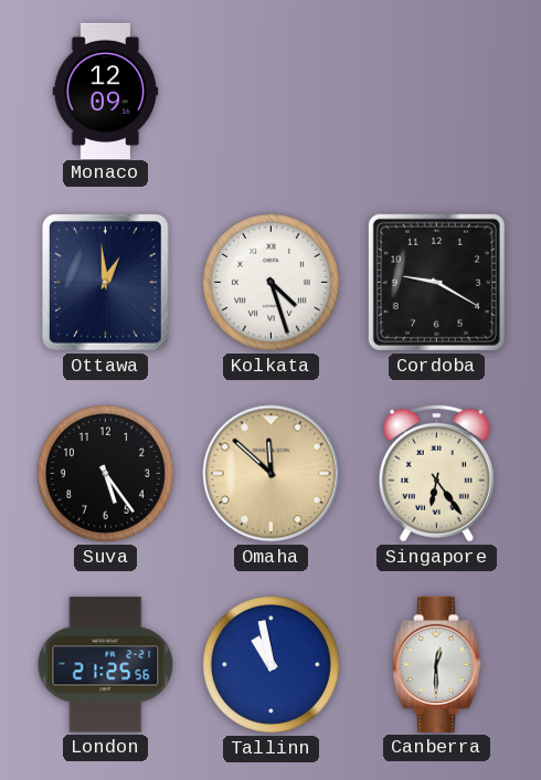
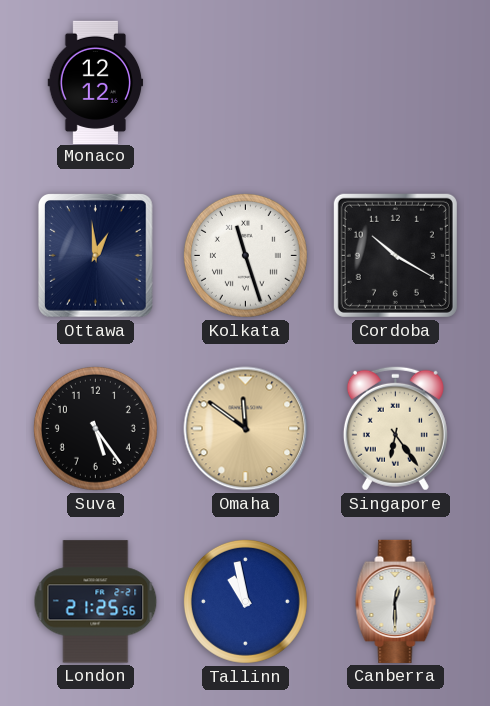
Monaco: 12:09 -> 12:12 (96, 82)
Kolkata: 4:27 -> 11:27 (245, 255)
Cordoba: 9:20 -> 10:20 (395, 255)
Omaha: 11:52 -> 11:51 (246, 429)
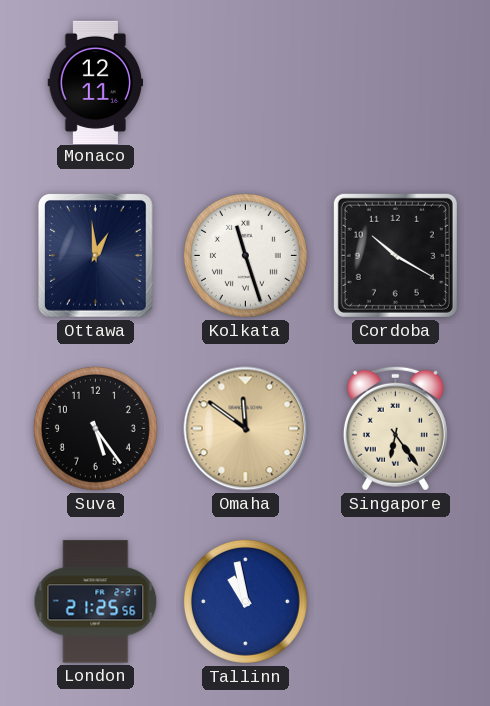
Monaco: 12:12 -> 12:11 (96, 82)
Canberra: 12:30 -> none (396, 601)
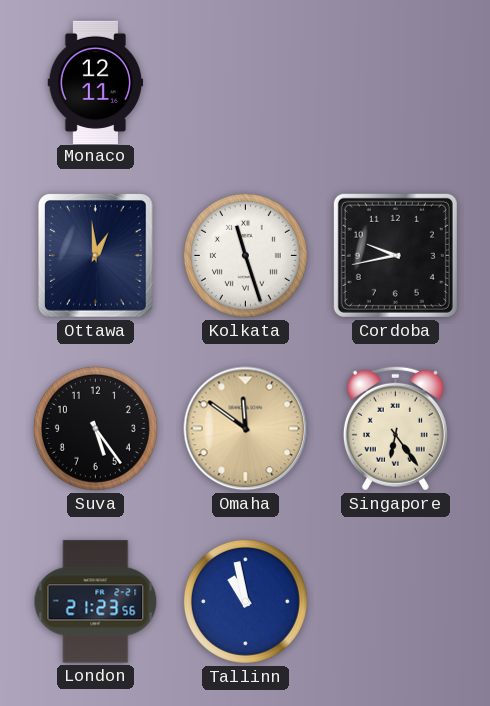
Cordoba: 10:20 -> 9:43 (395, 255)
London: 21:25 -> 21:23 (96, 602)
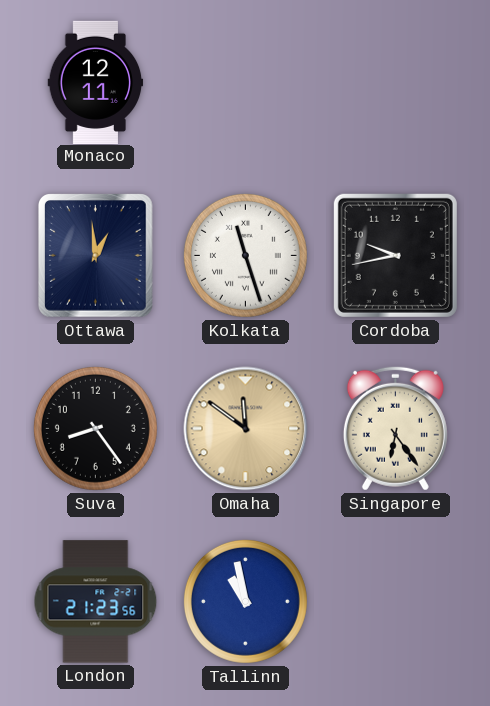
Suva: 5:24 -> 8:24 (95, 428)
